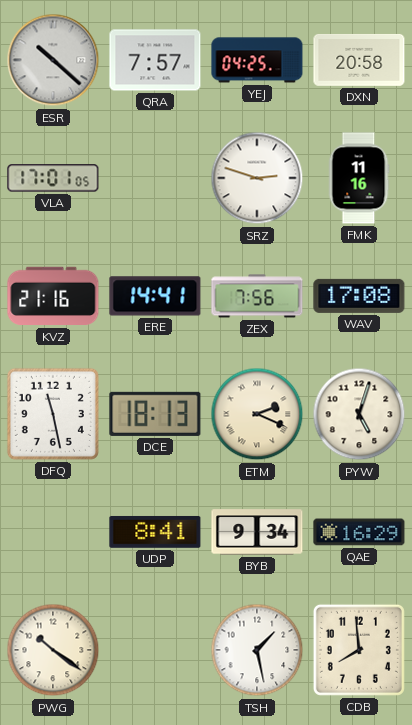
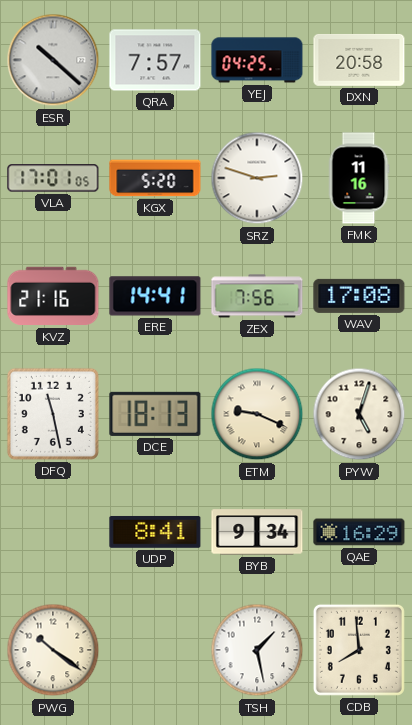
KGX: none -> 5:20 (155, 178)
ETM: 2:19 -> 9:19 (257, 414)
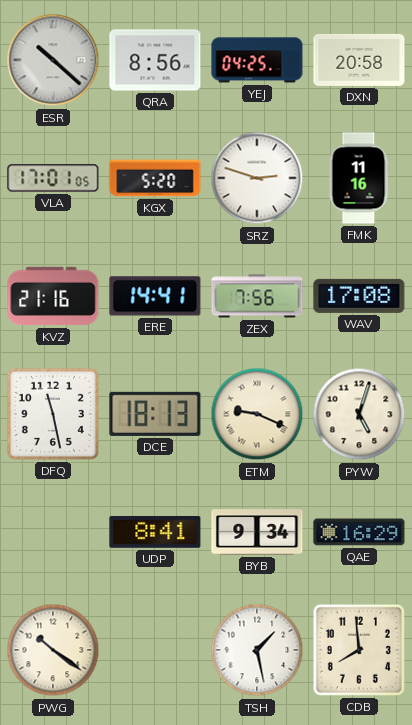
QRA: 7:57 -> 8:56 (155, 60)
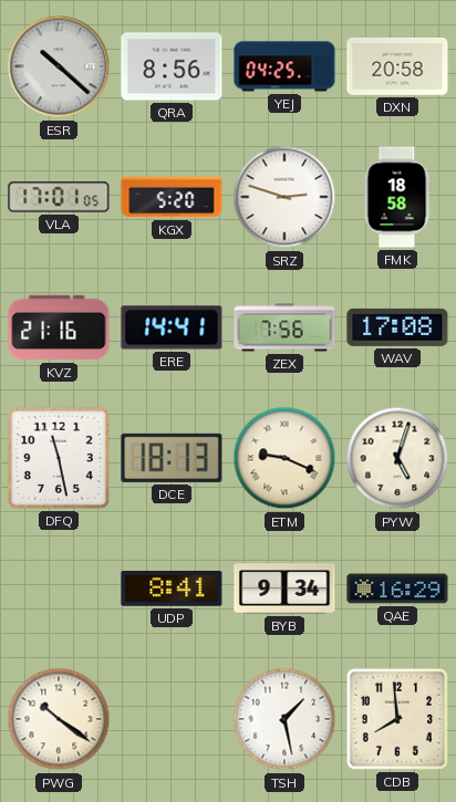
FMK: 11:16 -> 18:58 (397, 197)
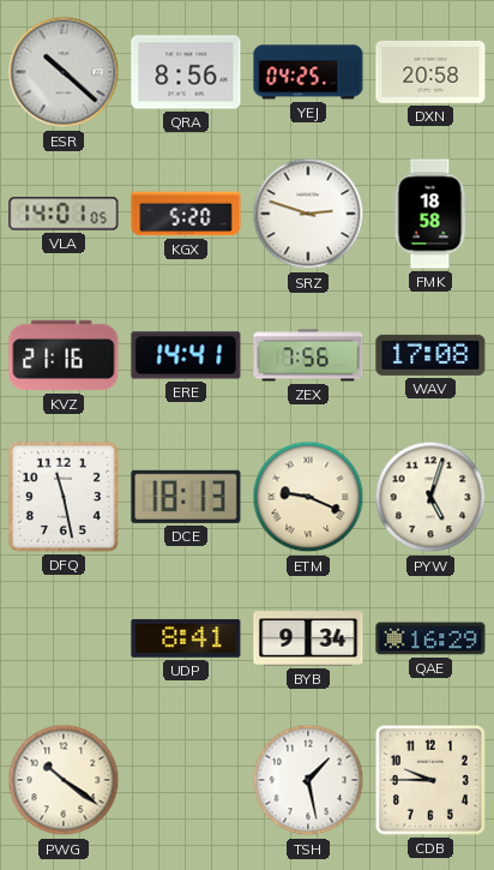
VLA: 17:01 -> 14:01 (64, 214)
CDB: 7:59 -> 9:45 (430, 780)
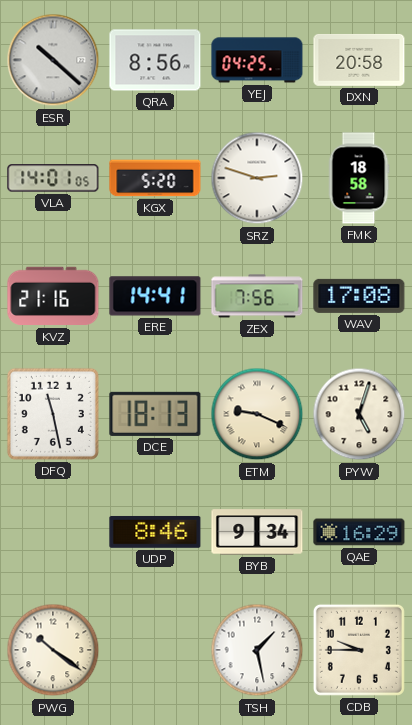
UDP: 8:41 -> 8:46 (155, 532)
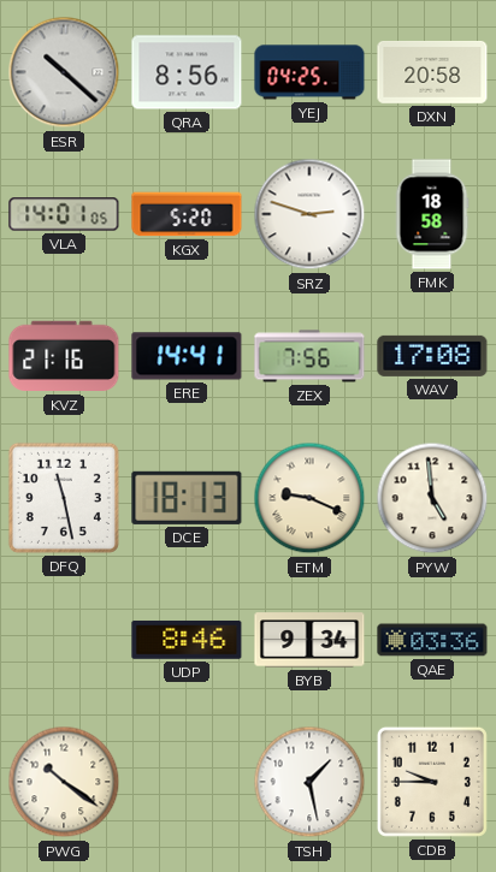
PYW: 5:03 -> 4:59 (432, 498)
QAE: 16:29 -> 03:36 (432, 640)
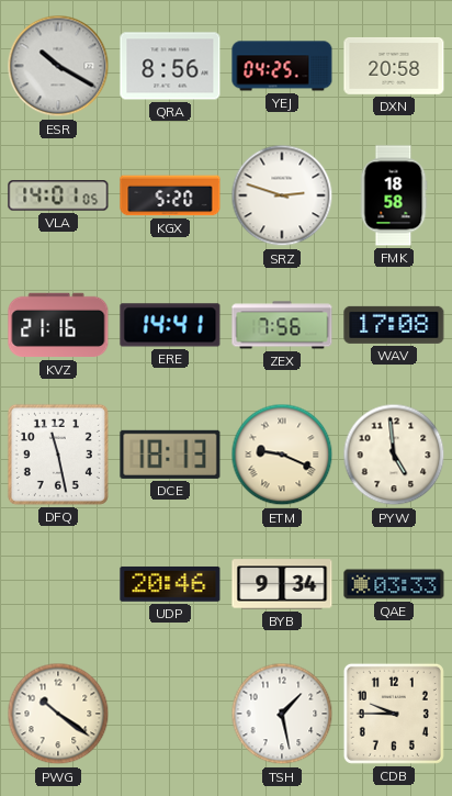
ESR: 10:22 -> 10:20 (58, 66)
UDP: 8:46 -> 20:46 (170, 584)
QAE: 03:36 -> 03:33 (394, 584)
